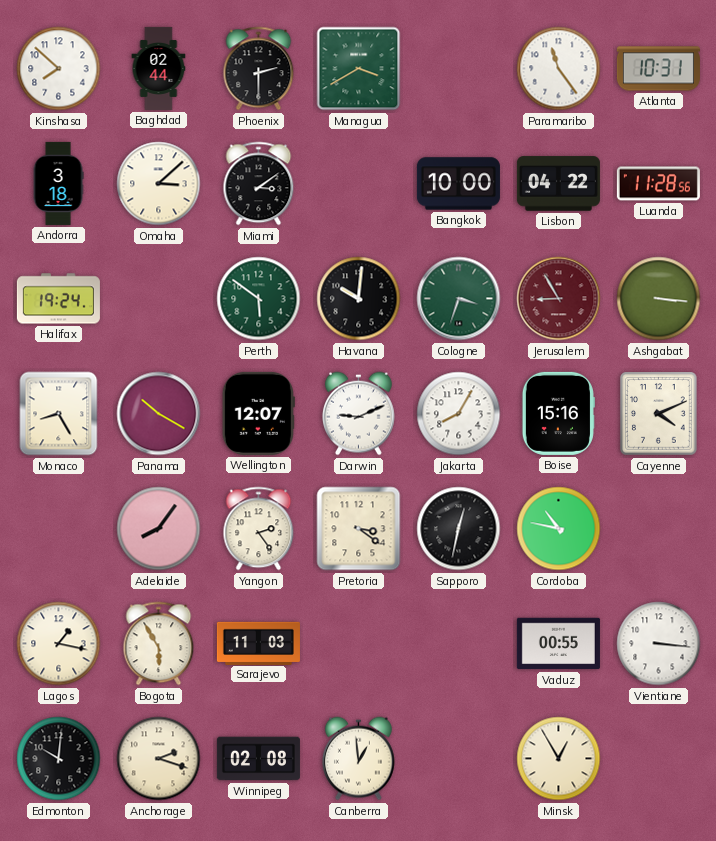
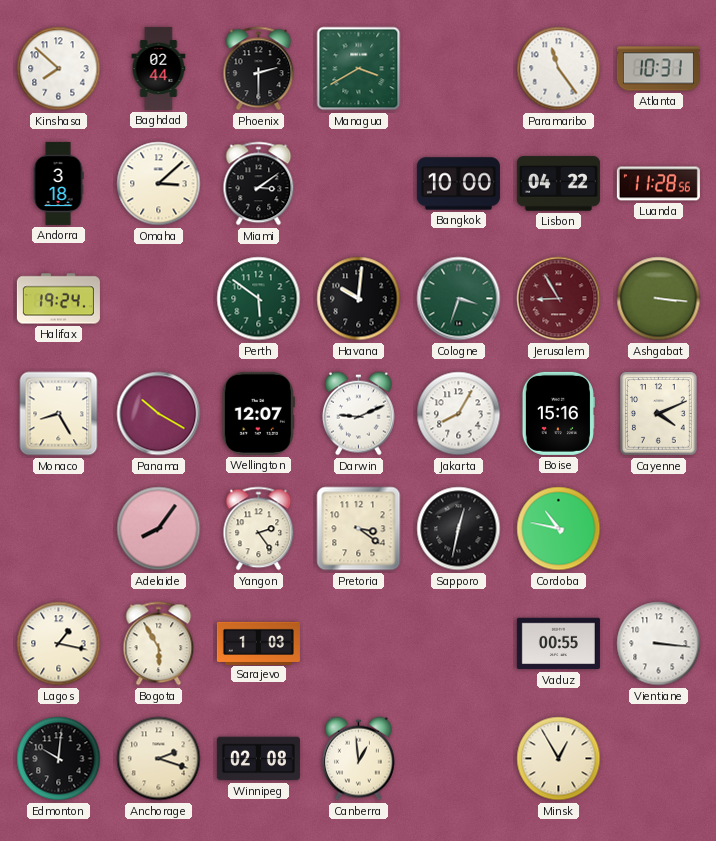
Sarajevo: 11:03 -> 1:03 (258, 643)
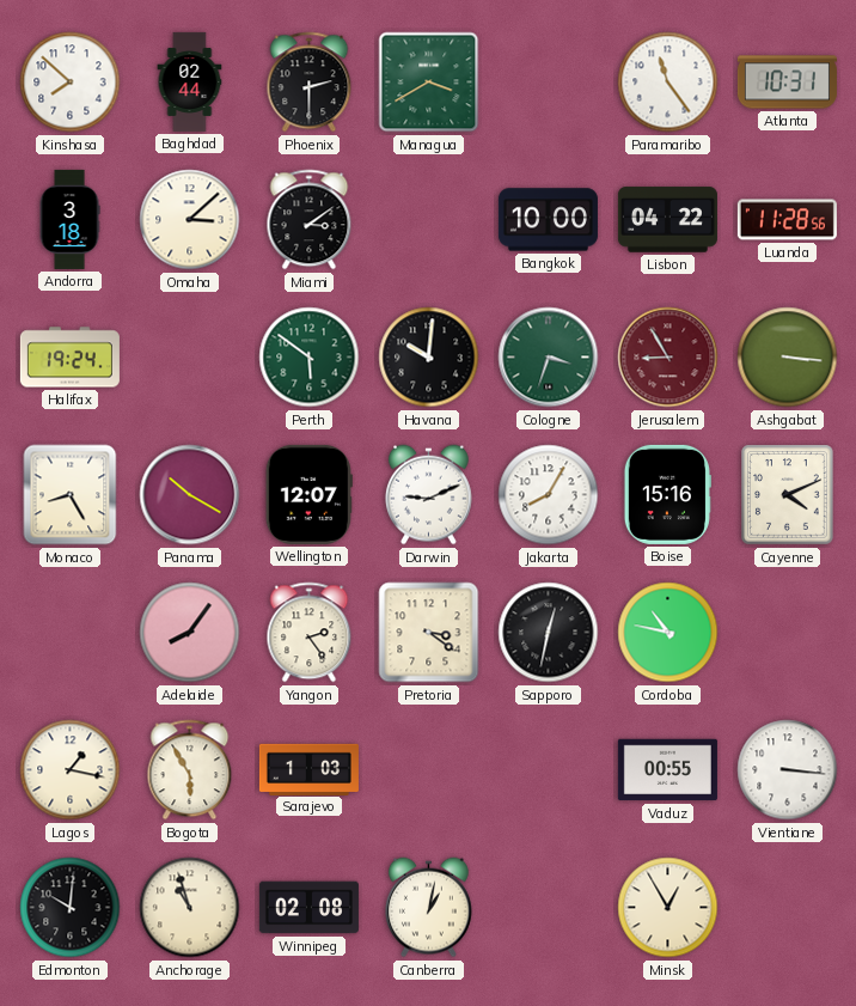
Anchorage: 2:18 -> 10:57 (190, 908)
Canberra: 12:59 -> 1:02 (429, 908)
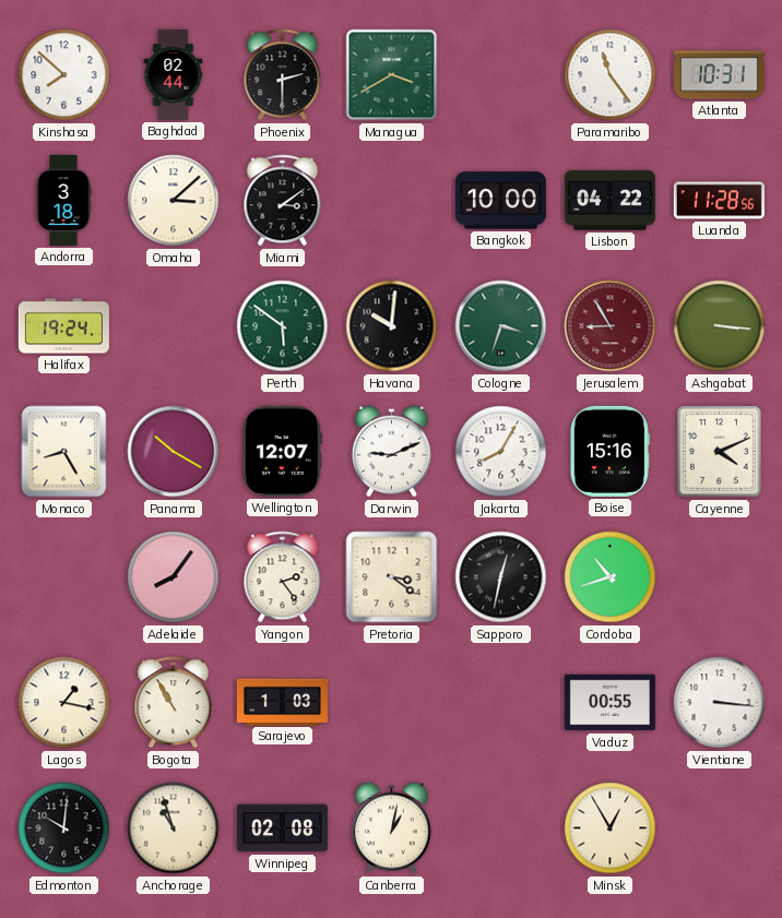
Cordoba: 10:47 -> 10:42 (611, 577)
Bogota: 5:55 -> 10:55 (174, 703)
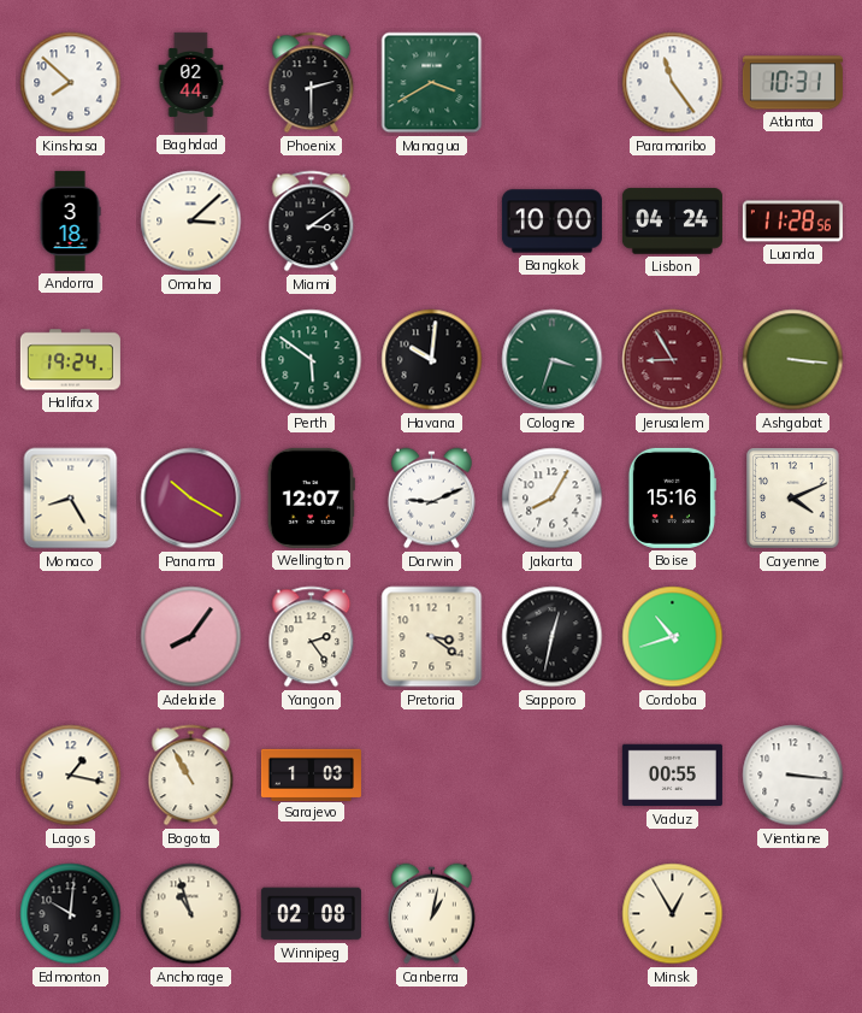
Lisbon: 04:22 -> 04:24 (672, 222)
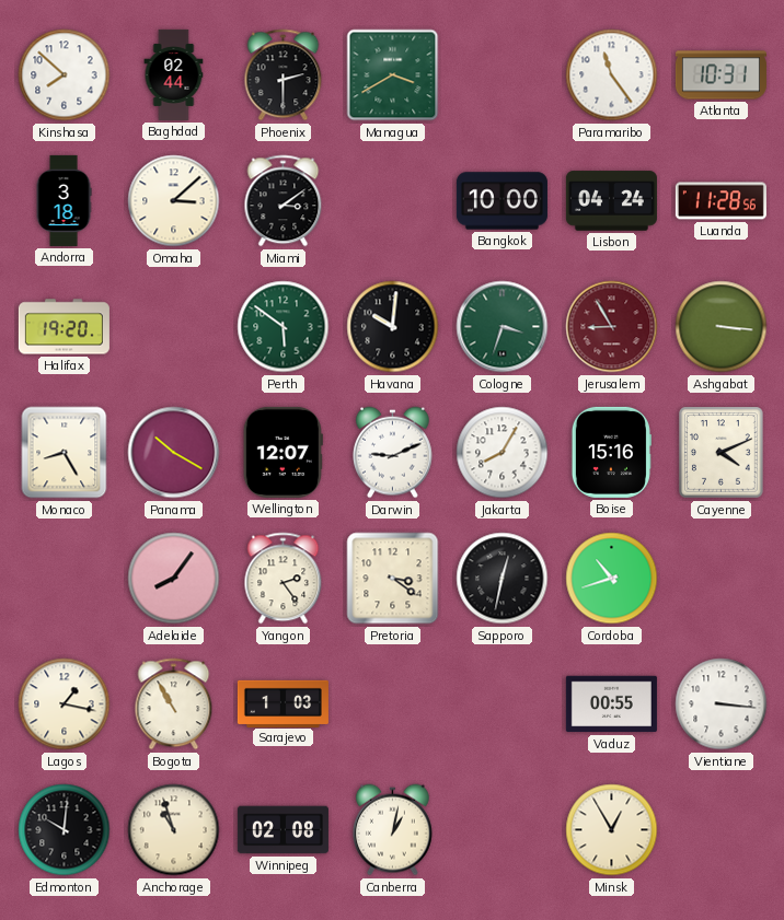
Halifax: 19:24 -> 19:20 (64, 327)
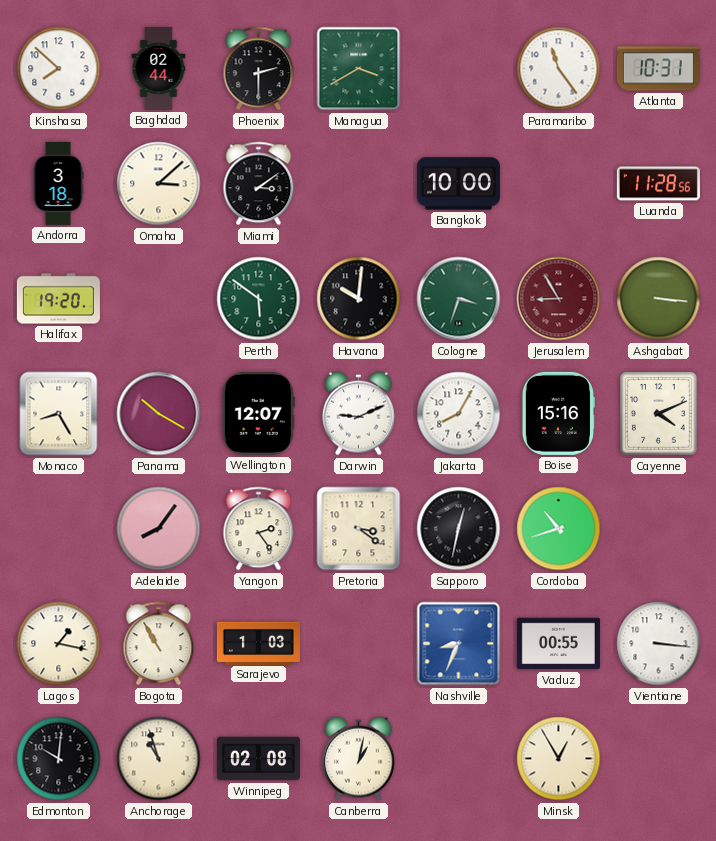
Lisbon: 04:24 -> none (611, 201)
Nashville: none -> 8:34 (459, 644)
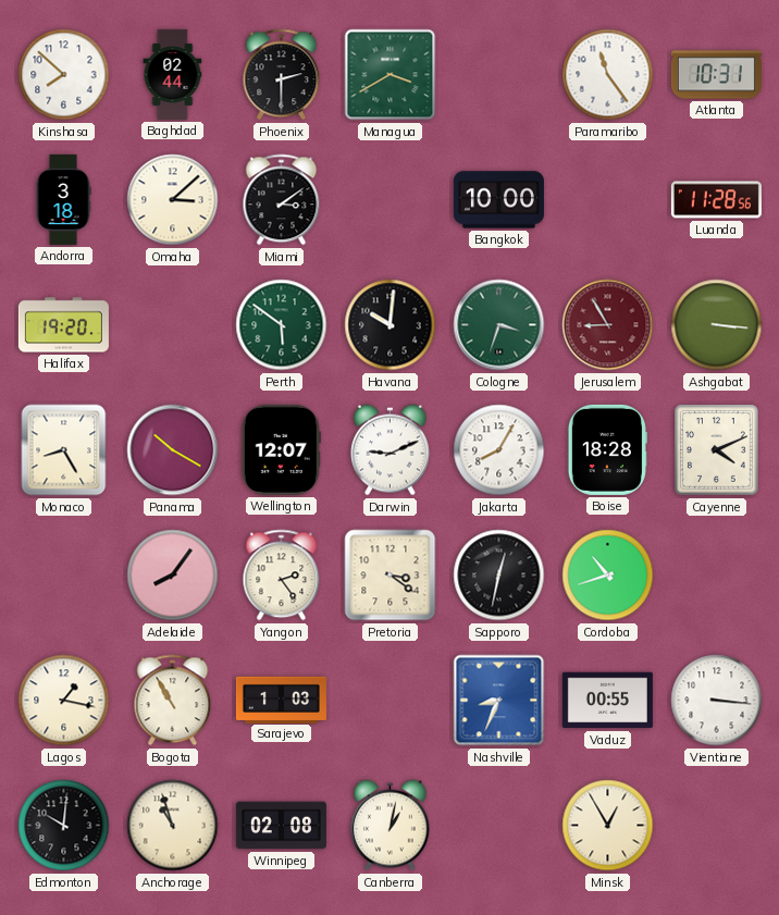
Boise: 15:16 -> 18:28 (607, 449)
